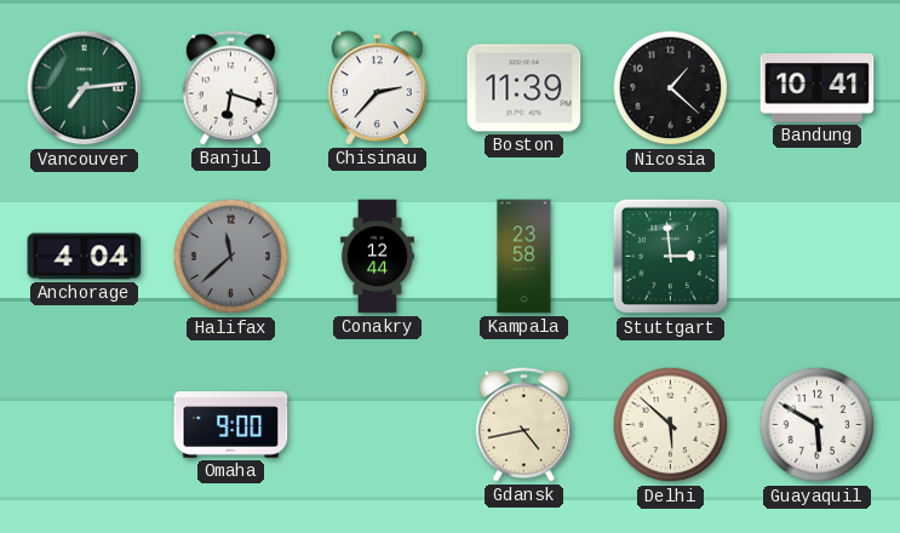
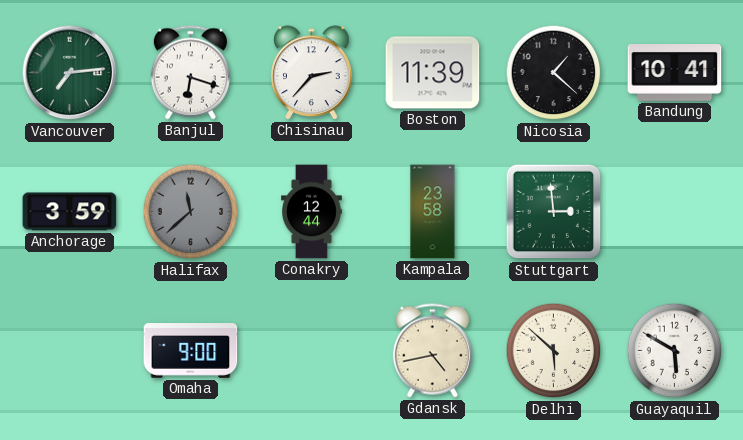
Anchorage: 4:04 -> 3:59 (70, 212)
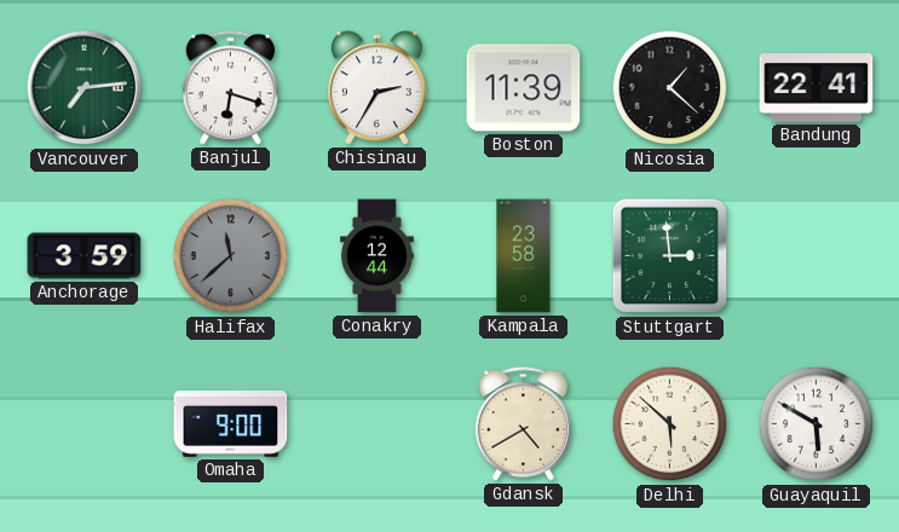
Chisinau: 2:37 -> 2:35 (378, 88)
Bandung: 10:41 -> 22:41 (817, 88)
Gdansk: 4:43 -> 4:40 (523, 424)
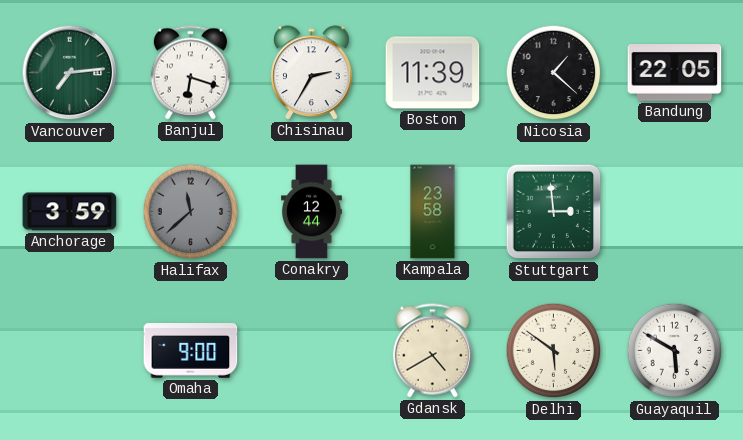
Bandung: 22:41 -> 22:05 (675, 73)
Delhi: 5:52 -> 5:51 (554, 351)
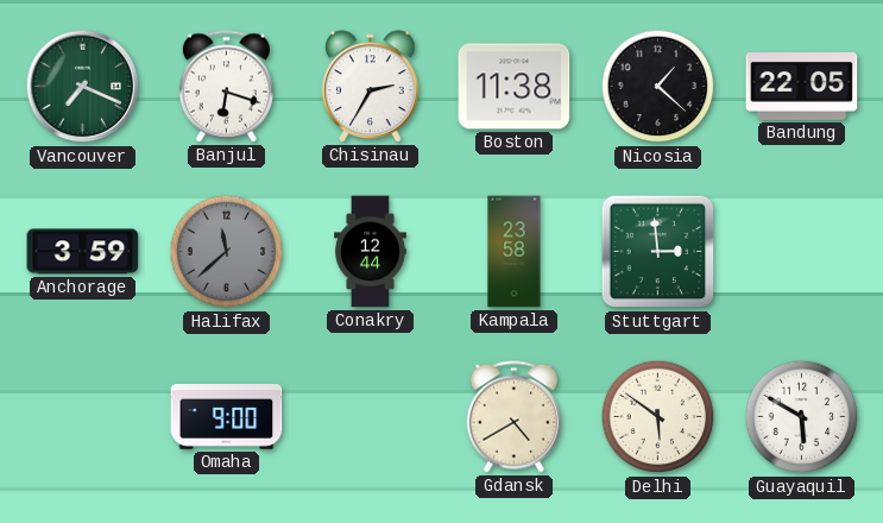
Vancouver: 7:14 -> 7:19 (83, 87)
Boston: 11:39 -> 11:38 (515, 87)
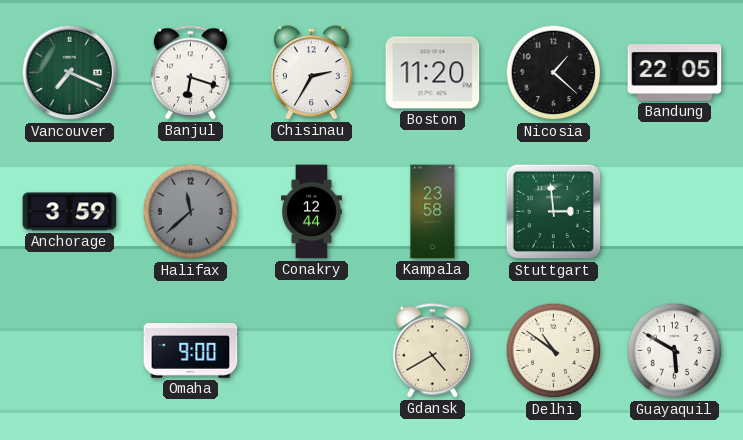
Boston: 11:38 -> 11:20 (433, 73)
Delhi: 5:51 -> 10:51 (554, 351)
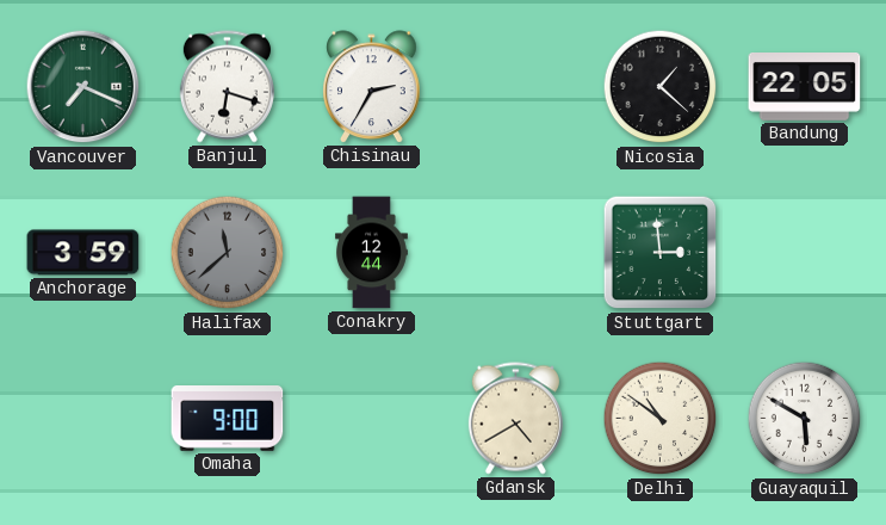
Boston: 11:20 -> none (433, 73)
Kampala: 23:58 -> none (433, 212)
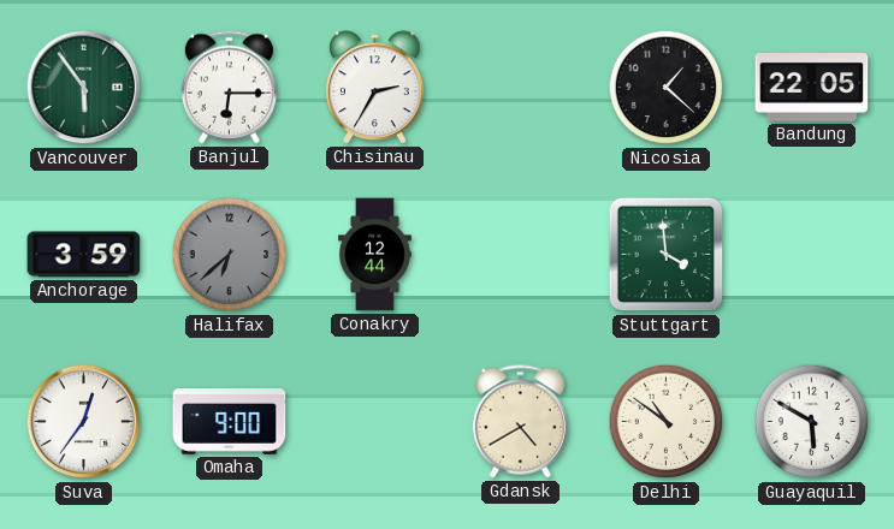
Vancouver: 7:19 -> 5:54 (84, 88)
Banjul: 6:18 -> 6:15 (229, 88)
Halifax: 11:38 -> 6:38 (230, 255)
Stuttgart: 2:59 -> 3:59 (667, 255)
Suva: none -> 12:36 (84, 422)
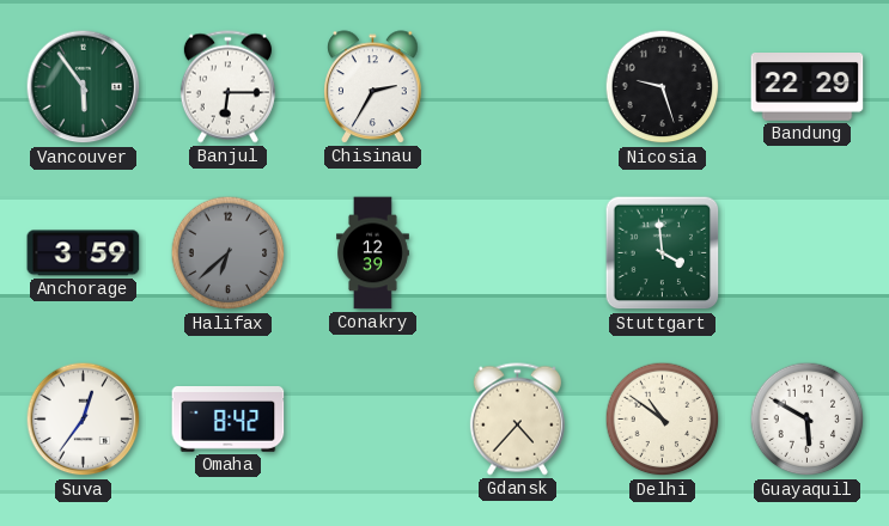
Nicosia: 1:22 -> 9:27 (663, 87)
Bandung: 22:05 -> 22:29 (808, 87)
Conakry: 12:44 -> 12:39 (373, 253)
Omaha: 9:00 -> 8:42 (229, 420)
Gdansk: 4:40 -> 4:37 (517, 420)
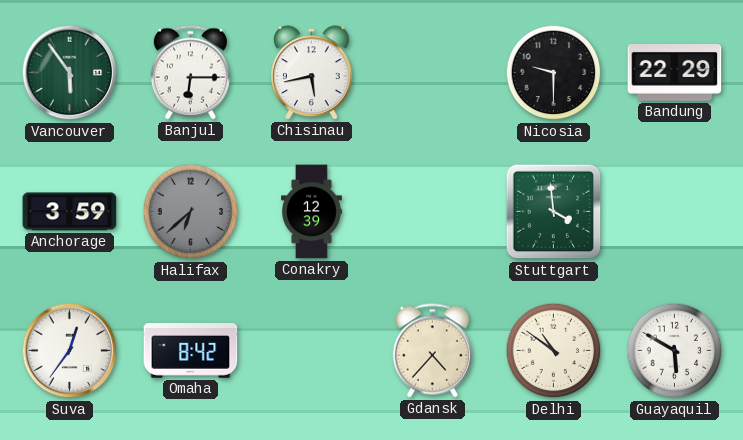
Chisinau: 2:35 -> 5:43 (312, 73)
Nicosia: 9:27 -> 9:30 (554, 73)
